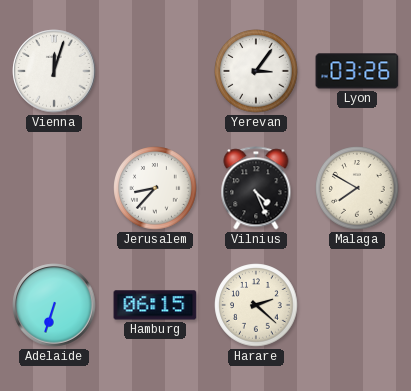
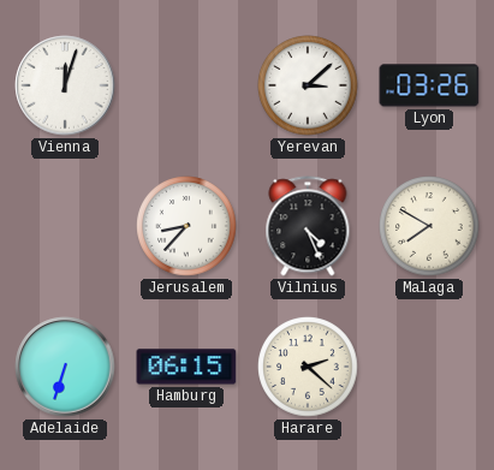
Yerevan: 3:06 -> 3:08 (308, 85)
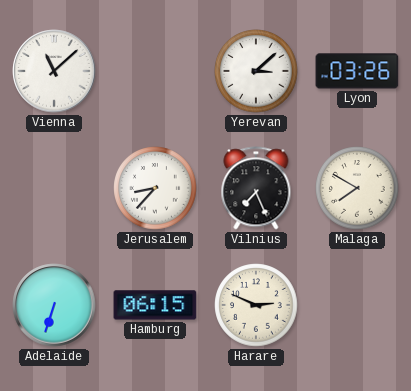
Vienna: 12:03 -> 11:08 (54, 71)
Vilnius: 4:26 -> 7:26 (256, 188)
Harare: 2:22 -> 2:49 (256, 305)
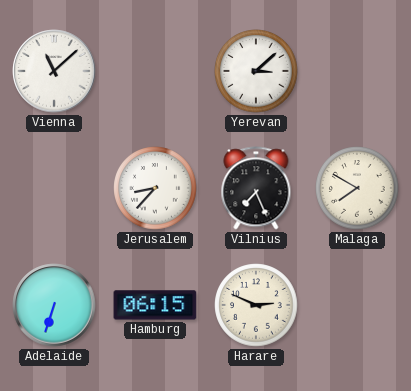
Lyon: 03:26 -> none (357, 71)
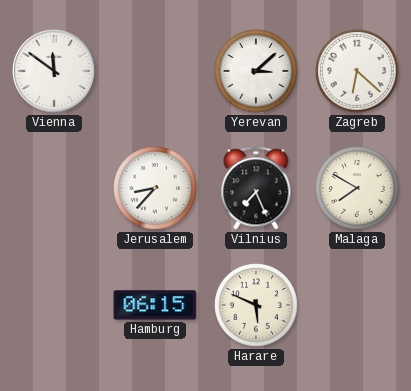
Vienna: 11:08 -> 11:51 (54, 71)
Zagreb: none -> 6:22 (357, 71)
Adelaide: 6:33 -> none (54, 305)
Harare: 2:49 -> 5:49 (256, 305)
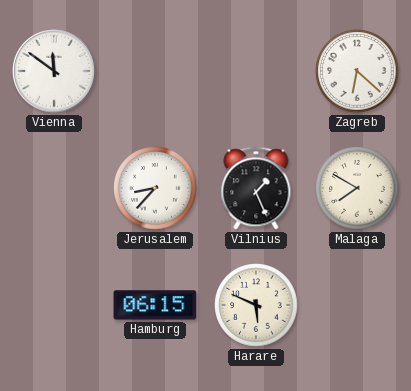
Yerevan: 3:08 -> none (256, 71)
Vilnius: 7:26 -> 1:26 (256, 188)
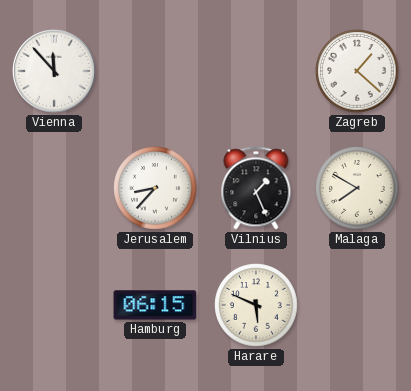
Vienna: 11:51 -> 11:53 (54, 71)
Zagreb: 6:22 -> 1:22 (357, 71)
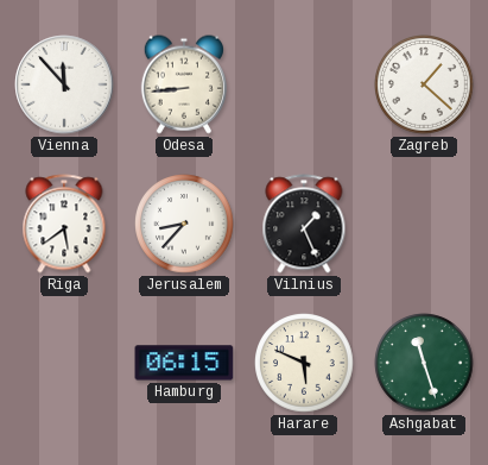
Odesa: none -> 8:44 (184, 84)
Riga: none -> 5:39 (64, 224)
Malaga: 7:50 -> none (357, 188)
Ashgabat: none -> 11:27 (424, 363)
